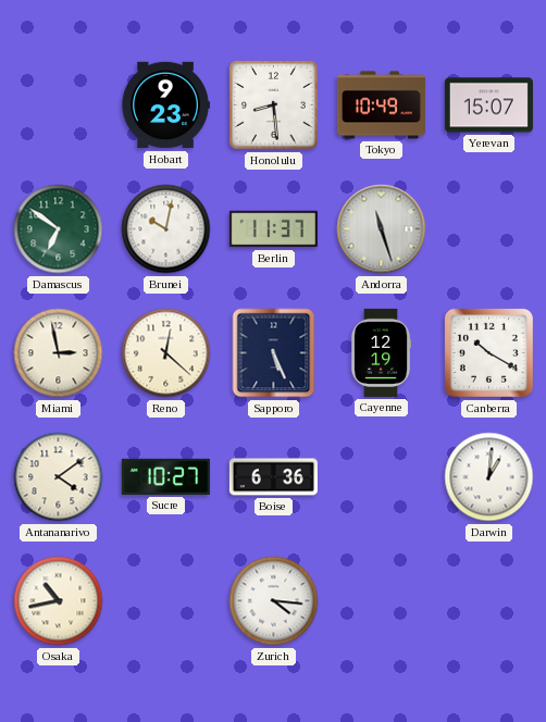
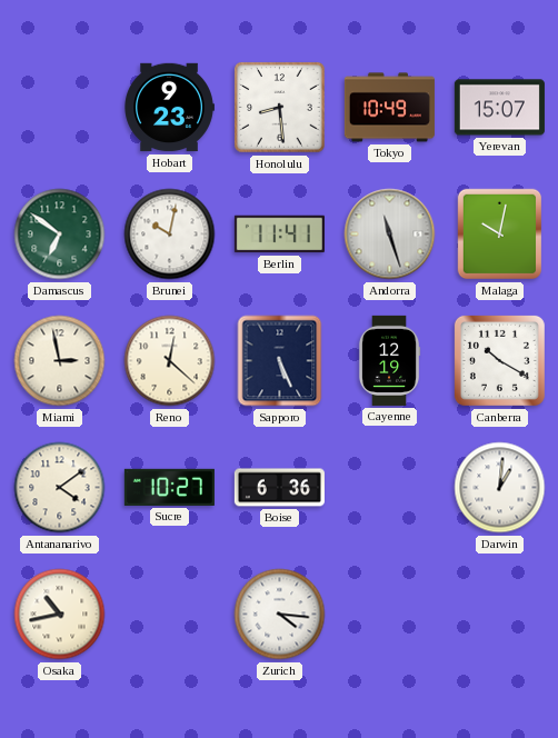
Berlin: 11:37 -> 11:41 (279, 235)
Malaga: none -> 10:02 (500, 235)
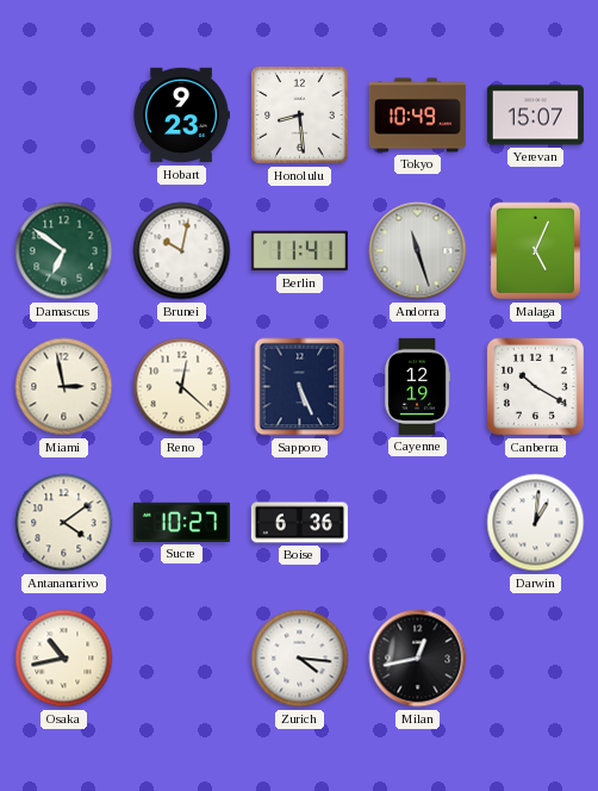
Malaga: 10:02 -> 5:04 (536, 251)
Milan: none -> 12:43 (418, 659)
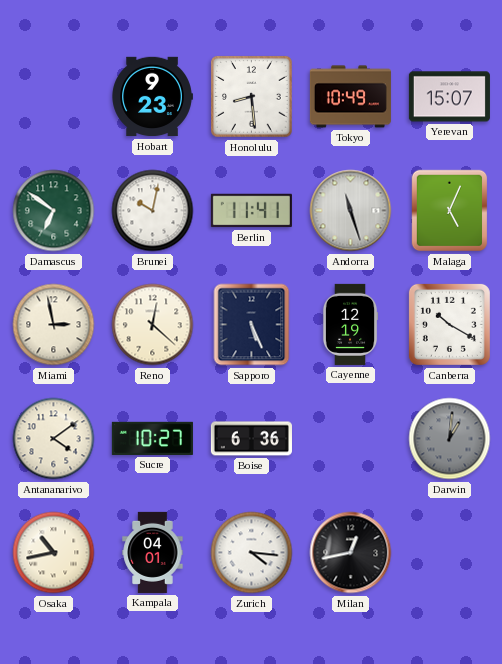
Darwin dial: white -> grey (450, 439)
Kampala: none -> 04:01 (153, 552)
